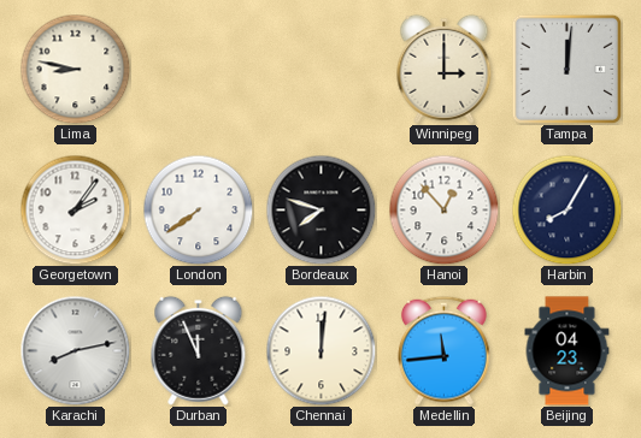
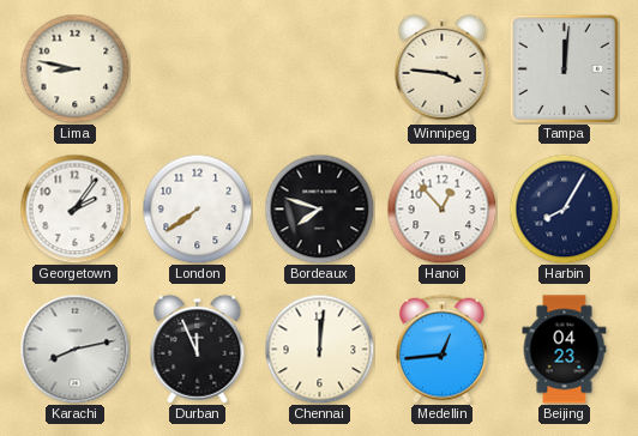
Winnipeg: 3:00 -> 3:46 (443, 68)
Medellin: 11:44 -> 12:44 (443, 349)
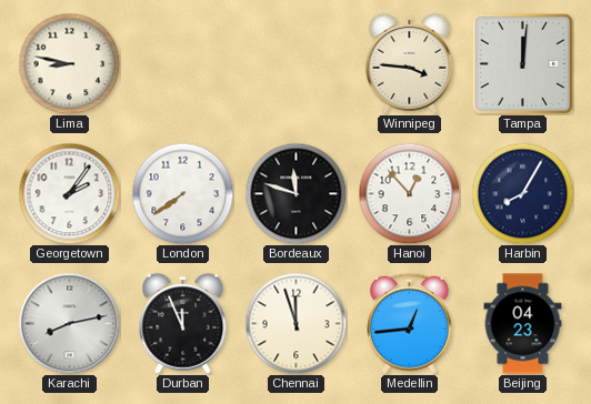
Bordeaux: 7:48 -> 11:48 (295, 193)
Chennai: 12:01 -> 11:57 (295, 323)
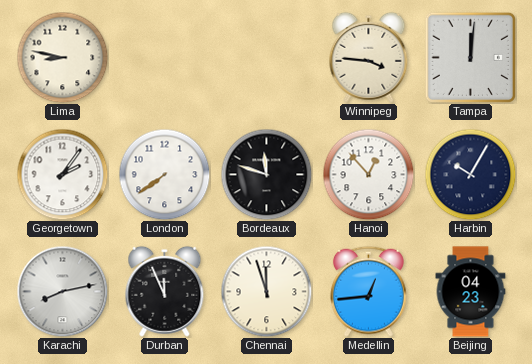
Harbin: 8:05 -> 10:05 (470, 174)
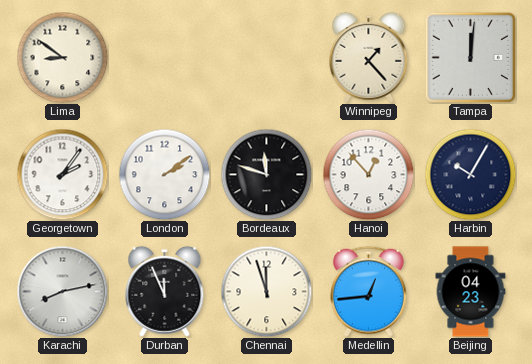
Lima: 8:47 -> 8:51 (62, 57)
Winnipeg: 3:46 -> 1:23 (369, 57)
London: 7:39 -> 2:09 (164, 174)
